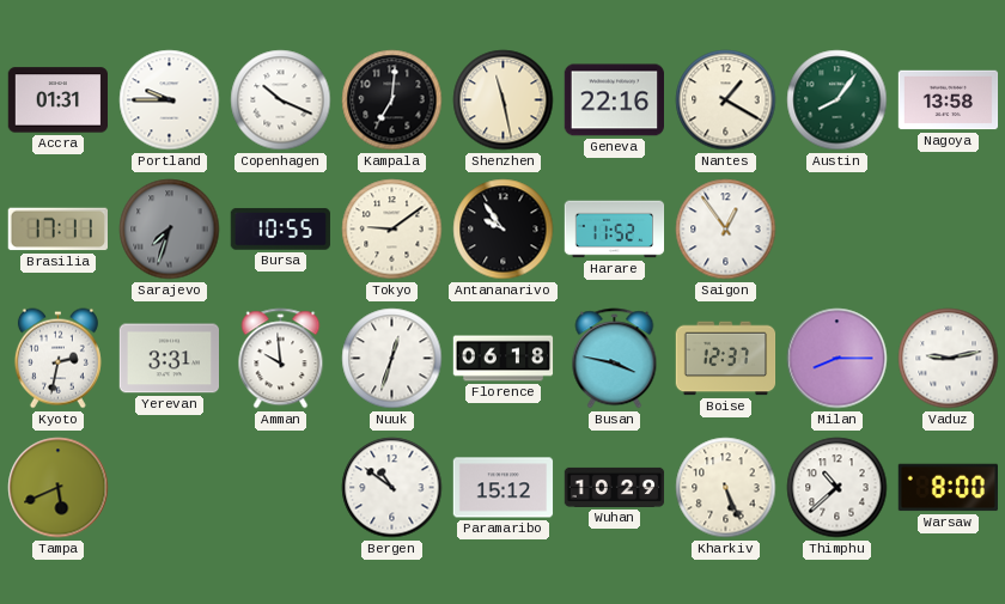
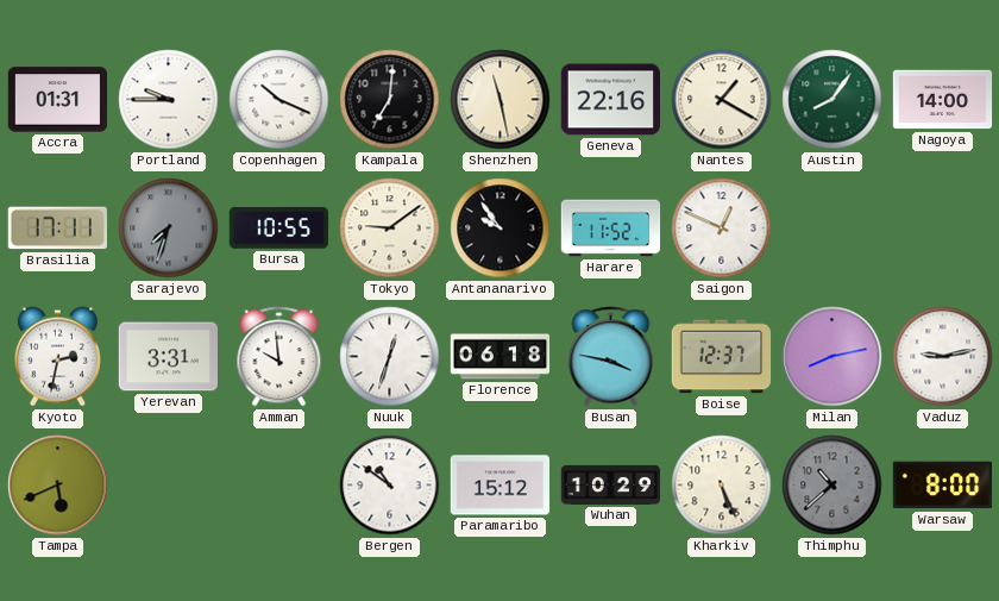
Nagoya: 13:58 -> 14:00 (943, 100)
Saigon: 12:54 -> 12:49 (722, 228)
Milan: 8:15 -> 8:13 (832, 357)
Thimphu dial: white -> grey (832, 486)
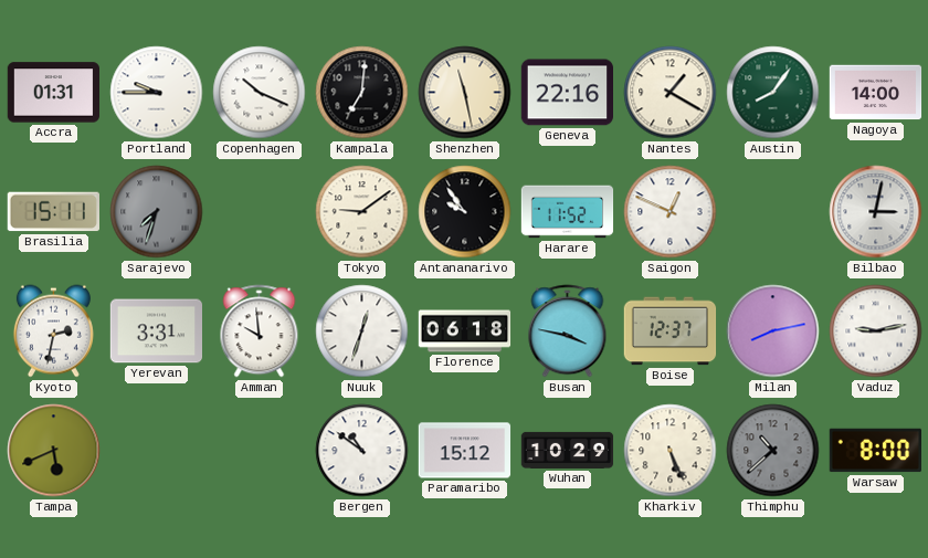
Brasilia: 17:11 -> 15:11 (53, 212)
Bursa: 10:55 -> none (278, 228)
Bilbao: none -> 3:02 (876, 212)
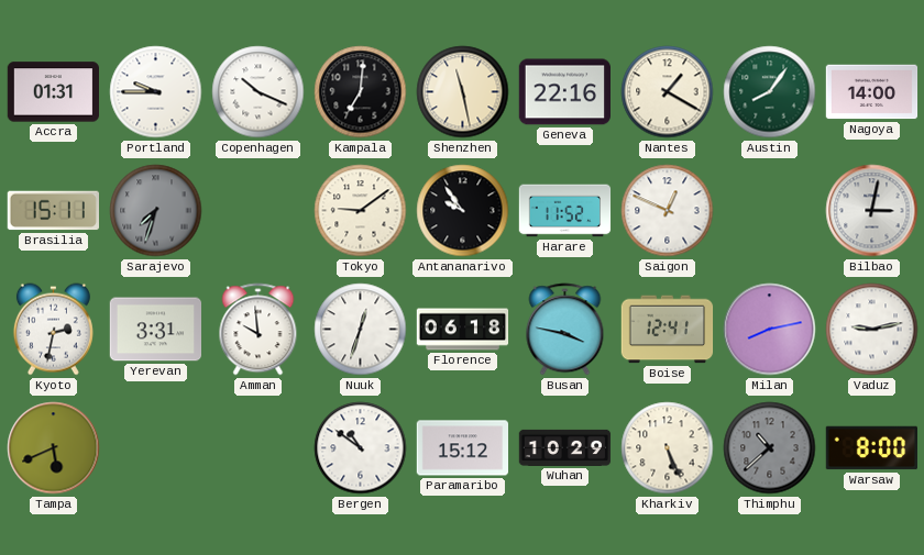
Boise: 12:37 -> 12:41 (668, 330)
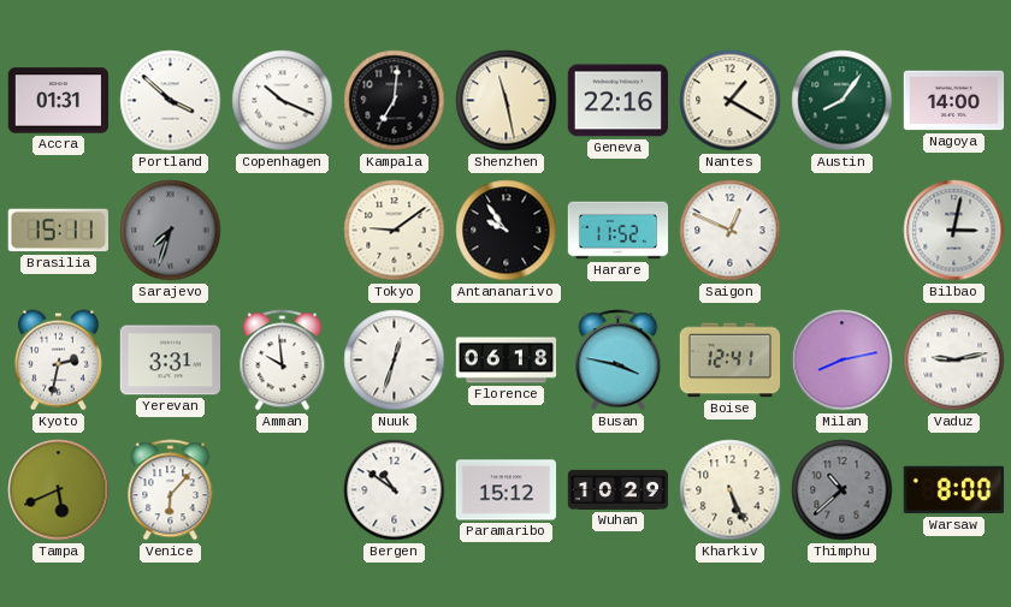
Portland: 9:45 -> 3:52 (171, 101)
Venice: none -> 6:07 (171, 490)
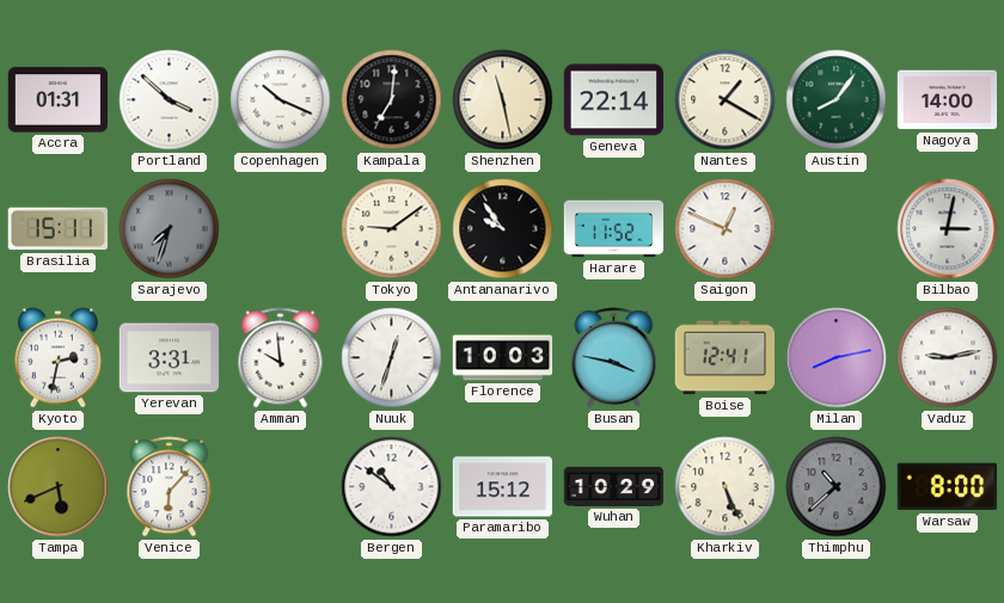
Geneva: 22:16 -> 22:14 (613, 100)
Florence: 06:18 -> 10:03 (503, 358)
